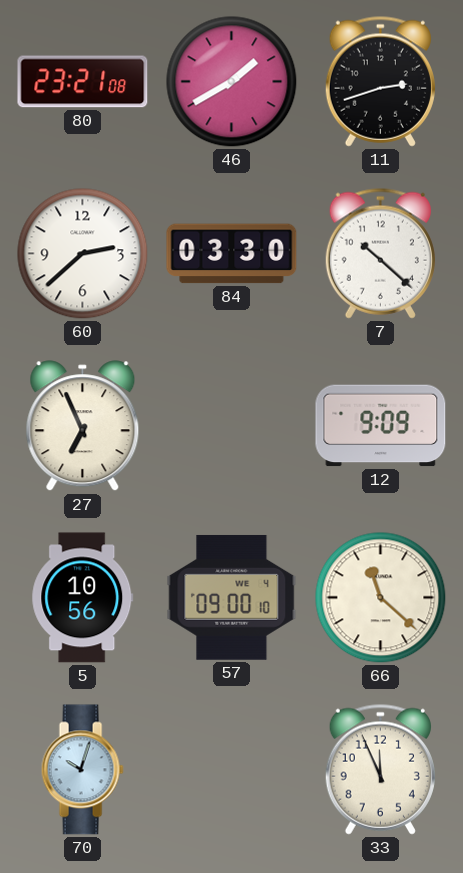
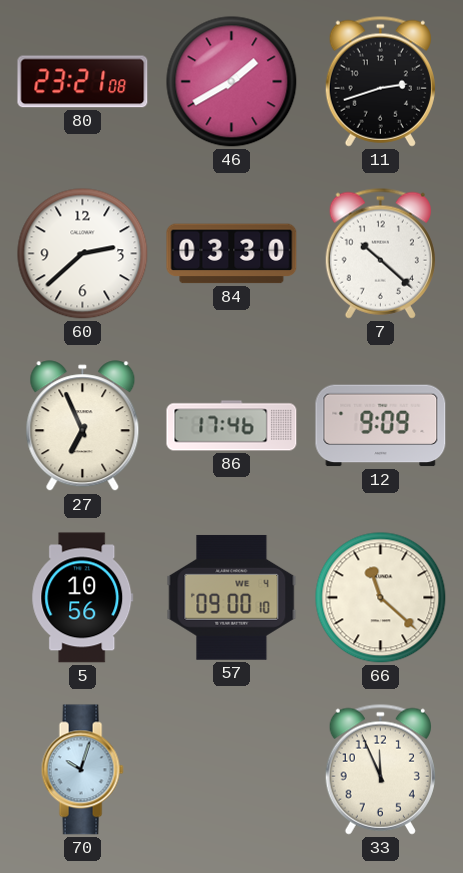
86: none -> 17:46 (232, 426)
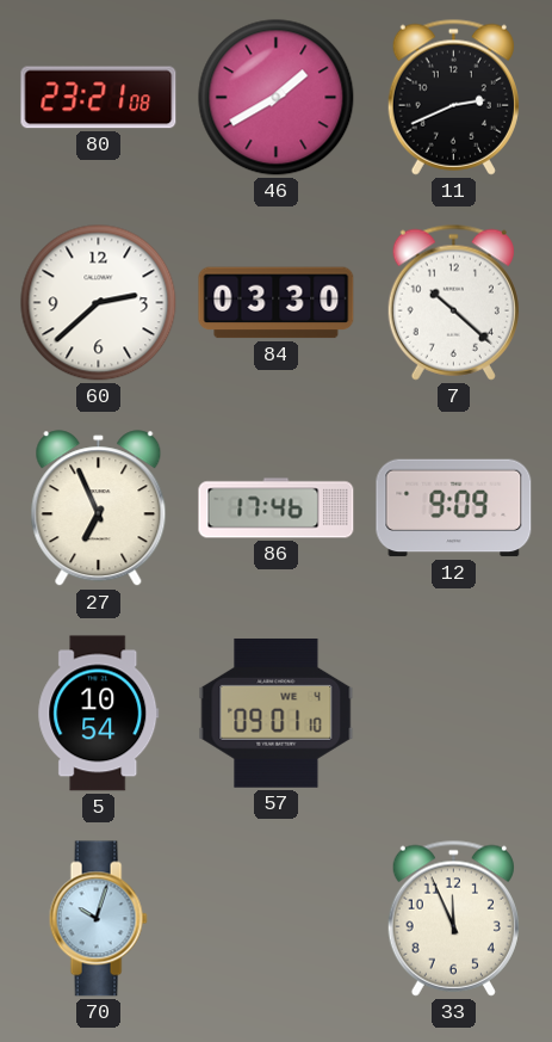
11: 2:42 -> 2:41 (453, 97)
5: 10:56 -> 10:54 (99, 714)
57: 09:00 -> 09:01 (277, 713)
66: 11:22 -> none (381, 598)
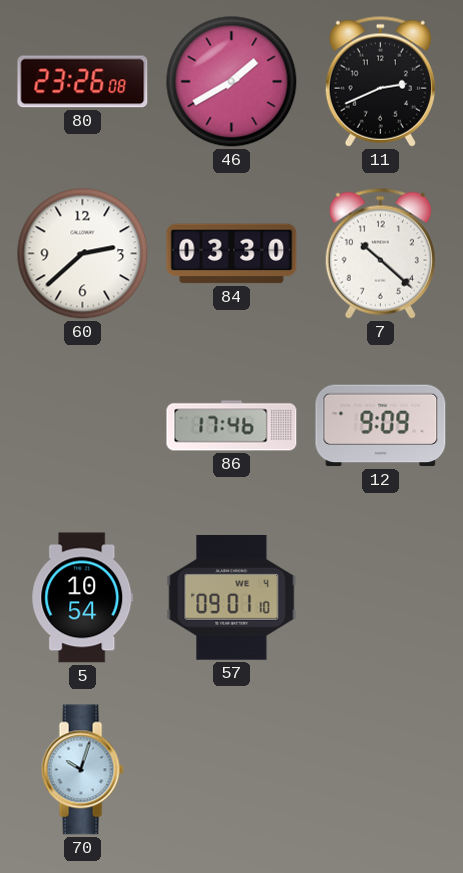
80: 23:21 -> 23:26 (83, 82)
27: 6:56 -> none (99, 508)
33: 11:56 -> none (453, 918)
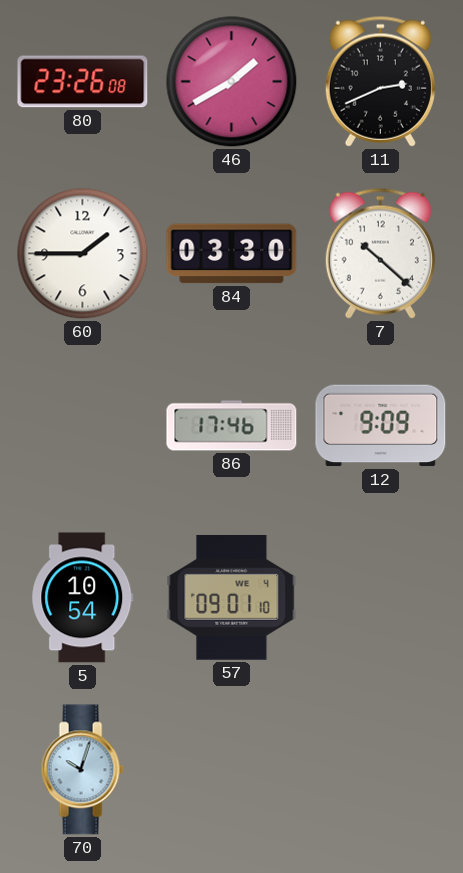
60: 2:38 -> 1:45 (83, 254)
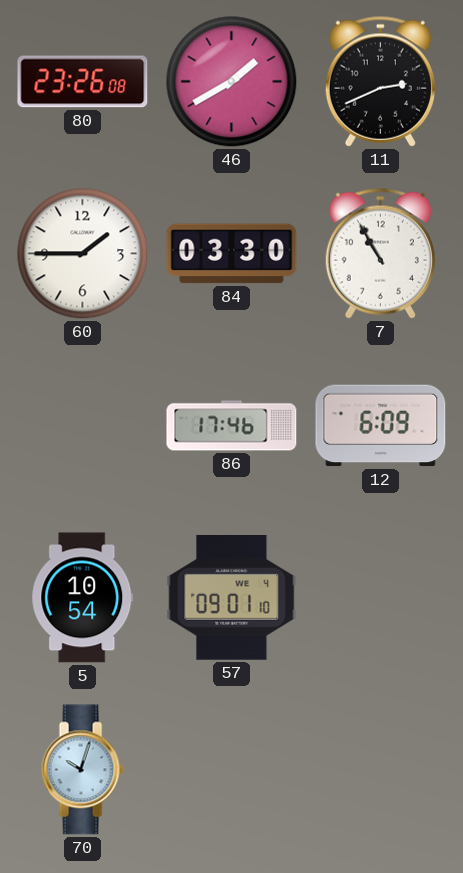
7: 10:22 -> 10:55 (380, 253)
12: 9:09 -> 6:09 (381, 426)
